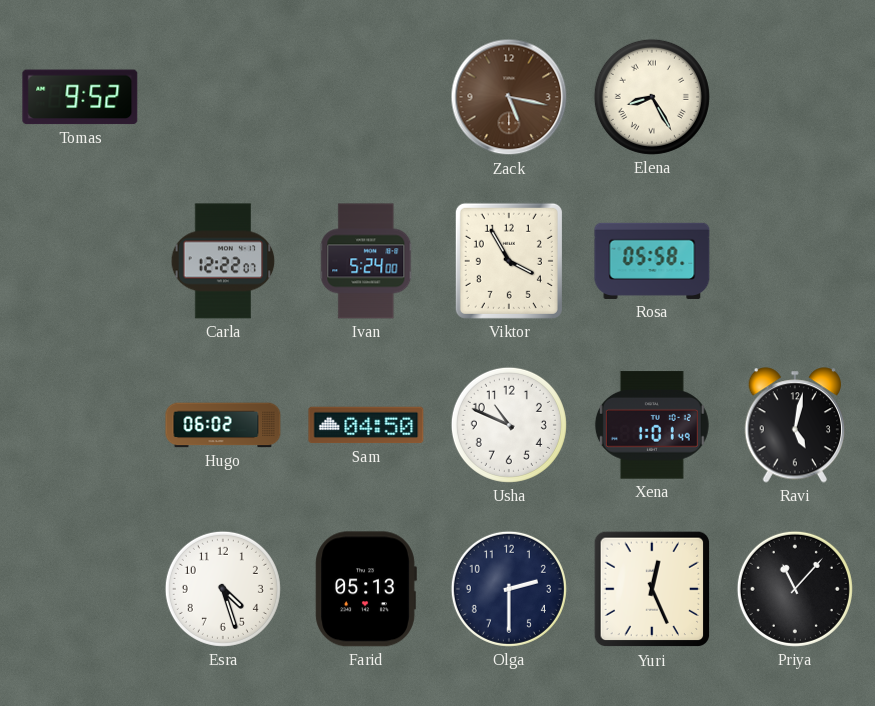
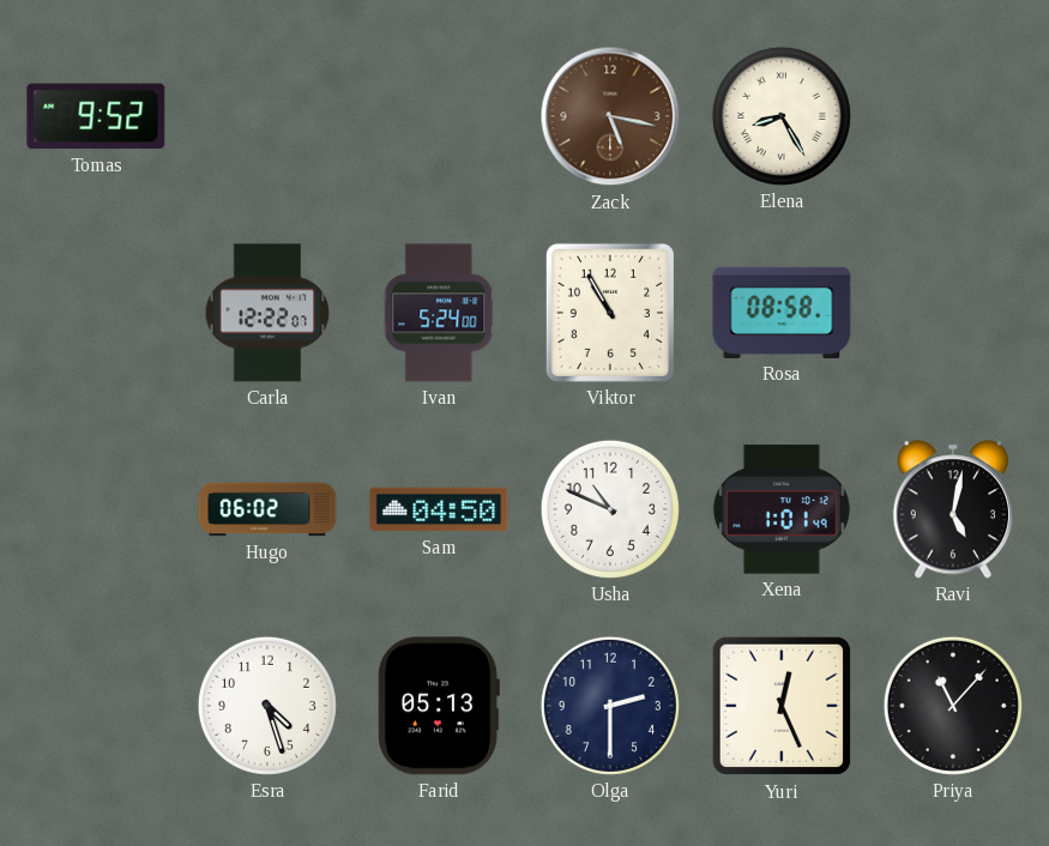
Viktor: 3:55 -> 10:55 (610, 313)
Rosa: 05:58 -> 08:58 (782, 313)
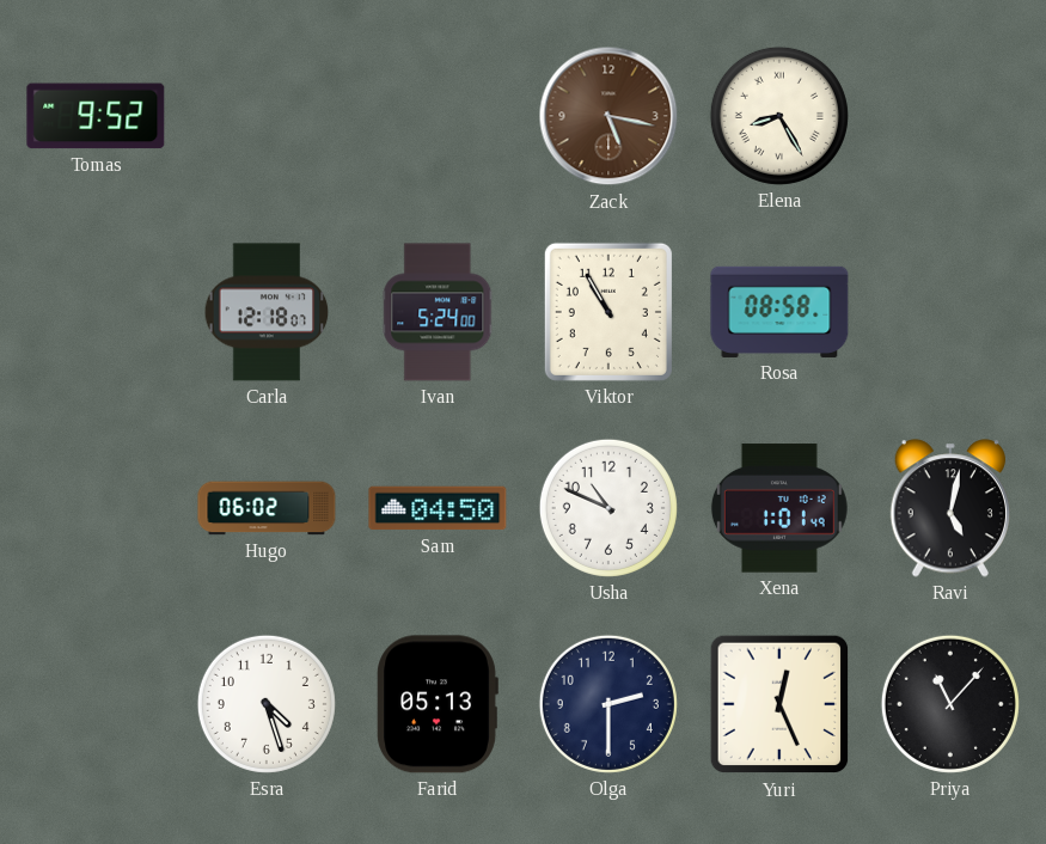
Carla: 12:22 -> 12:18 (267, 312)
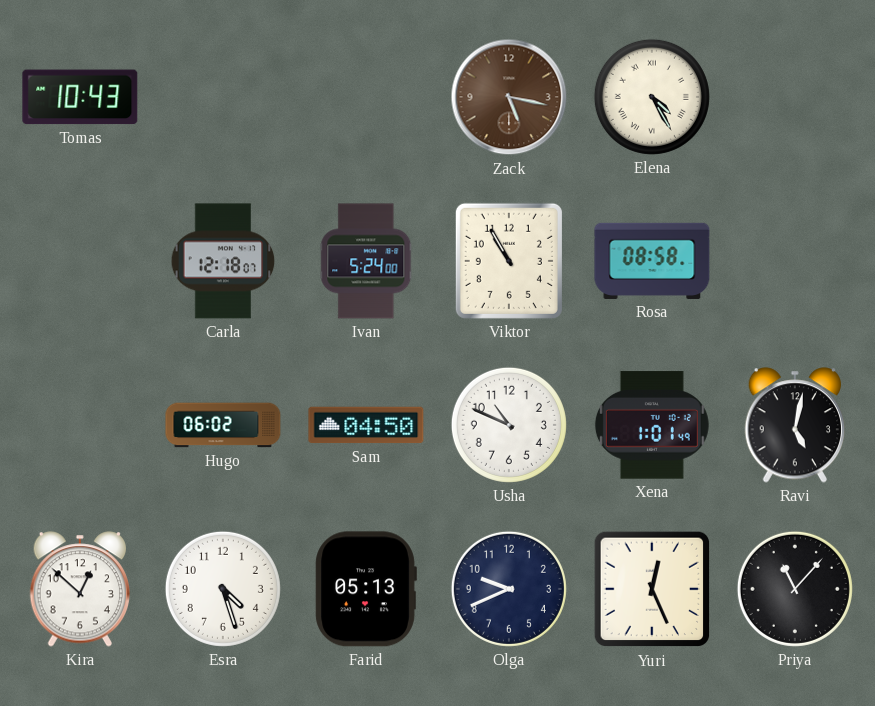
Tomas: 9:52 -> 10:43 (80, 97)
Elena: 8:25 -> 4:25 (652, 97)
Kira: none -> 12:52 (80, 589)
Olga: 2:30 -> 9:41 (509, 589)
